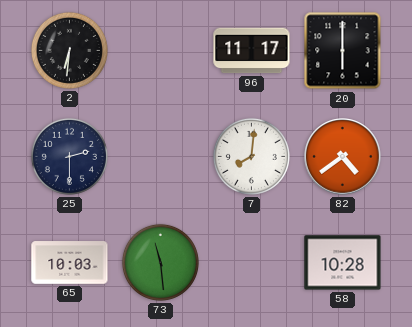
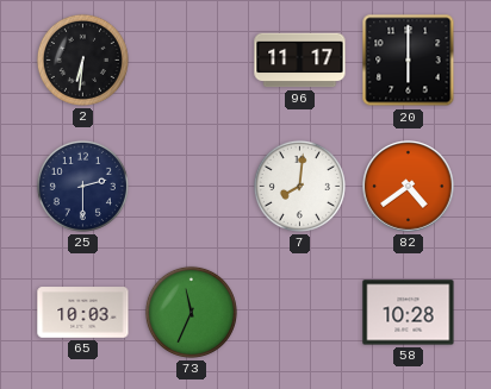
73: 11:29 -> 11:34 (191, 312)
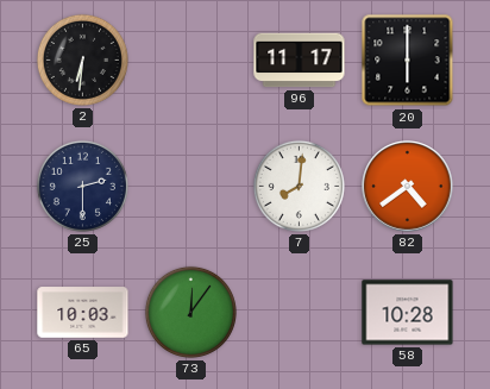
73: 11:34 -> 12:06 (190, 312)
